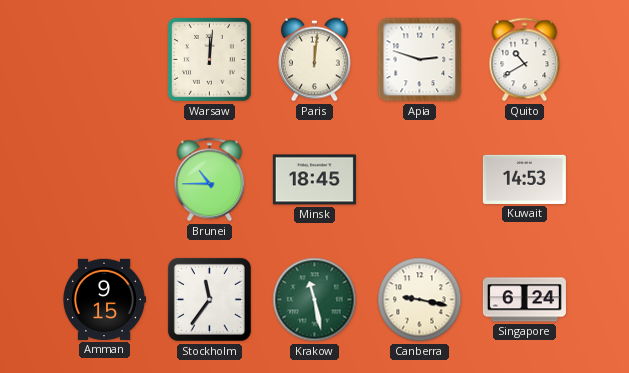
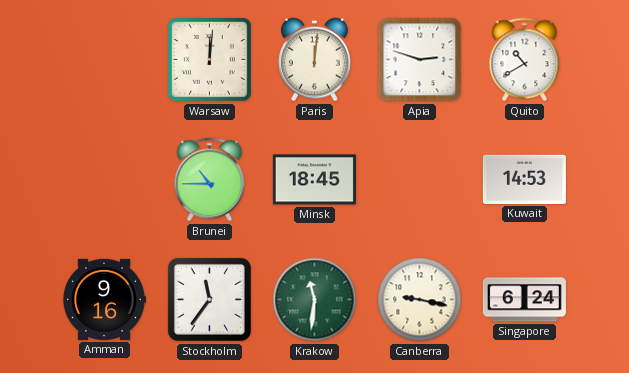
Amman: 9:15 -> 9:16 (104, 299)
Krakow: 11:28 -> 11:31 (315, 300)
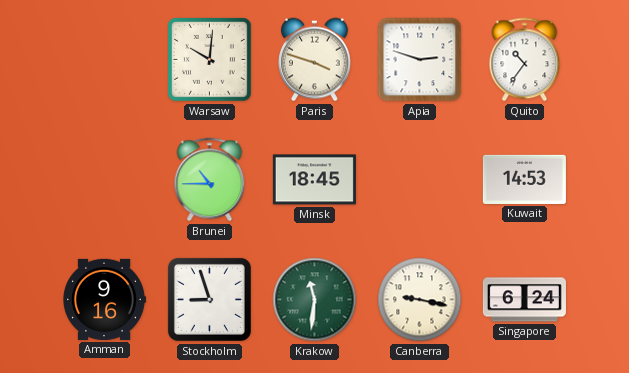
Warsaw: 12:01 -> 10:01 (210, 60)
Paris: 12:01 -> 3:48 (315, 60)
Quito: 10:40 -> 10:36 (525, 60)
Stockholm: 11:36 -> 8:57 (209, 299)
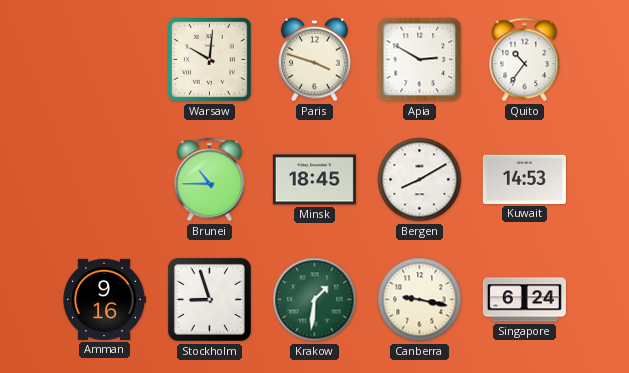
Apia: 2:48 -> 2:50 (420, 60)
Bergen: none -> 8:10 (420, 180)
Krakow: 11:31 -> 1:31 (315, 300)
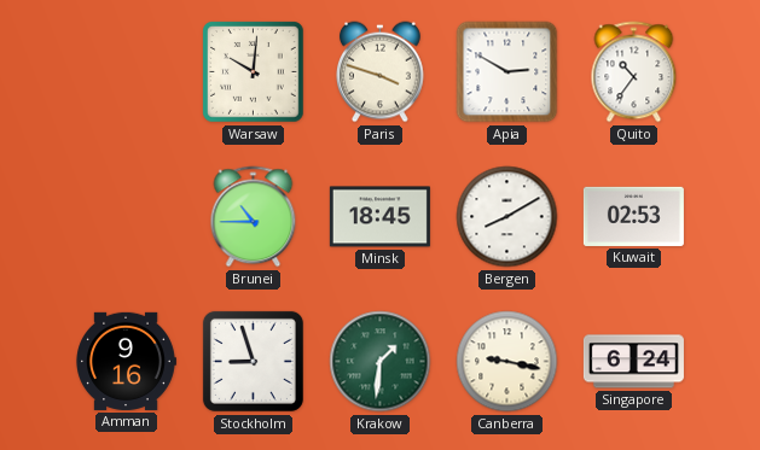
Kuwait: 14:53 -> 02:53 (633, 216)
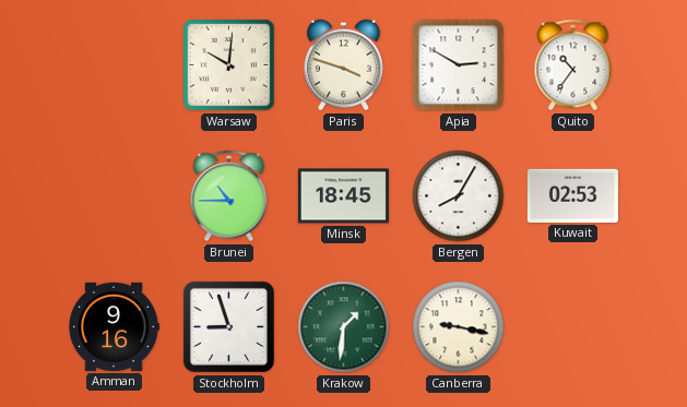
Bergen: 8:10 -> 8:05 (459, 196)
Singapore: 6:24 -> none (633, 362)
